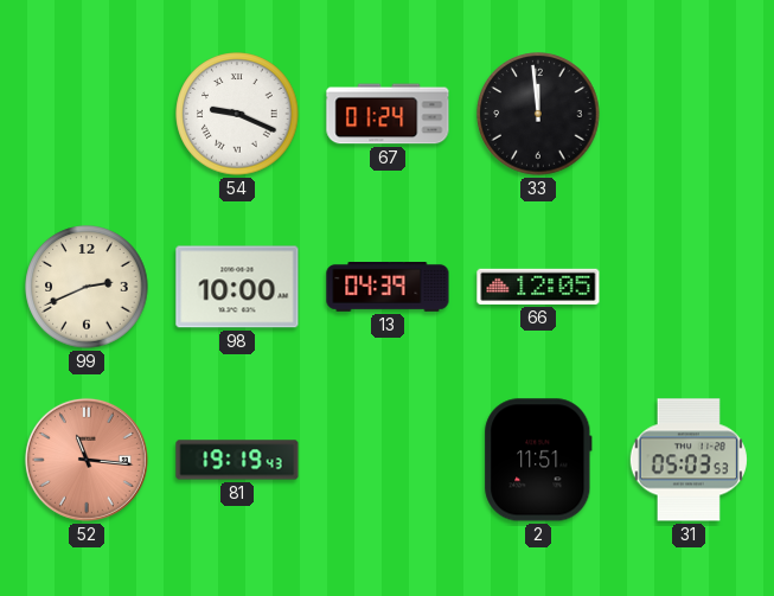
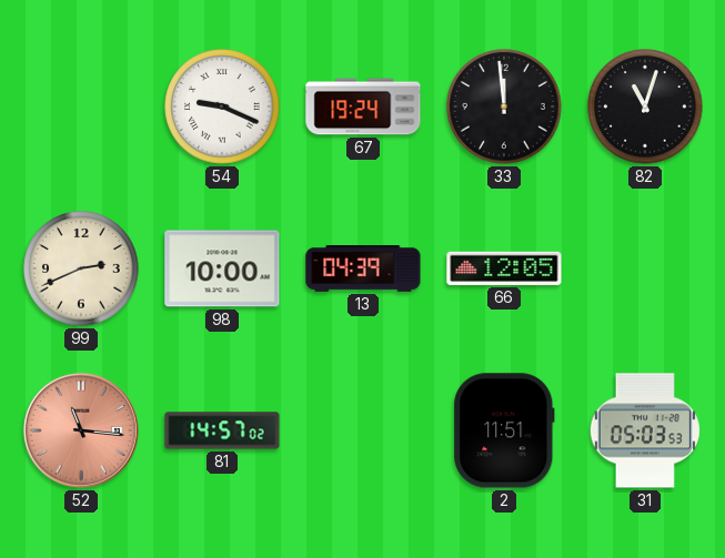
67: 01:24 -> 19:24 (363, 106)
82: none -> 11:03 (645, 106)
81: 19:19 -> 14:57 (222, 430)
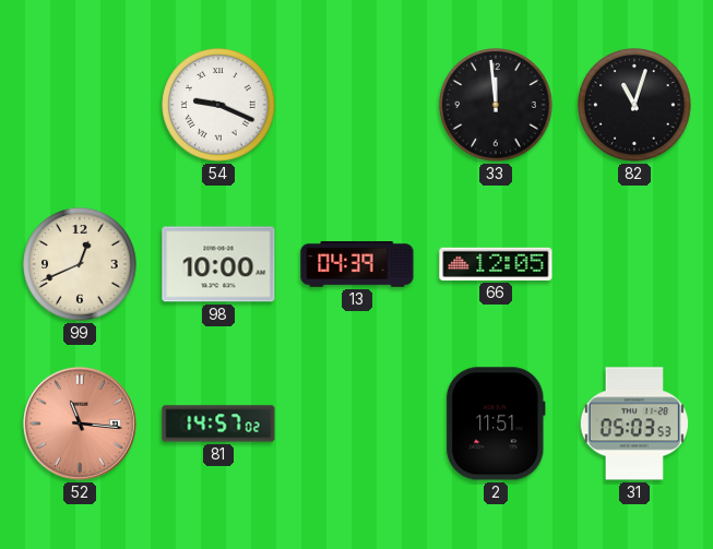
67: 19:24 -> none (363, 106)
99: 2:41 -> 12:41 (80, 264)
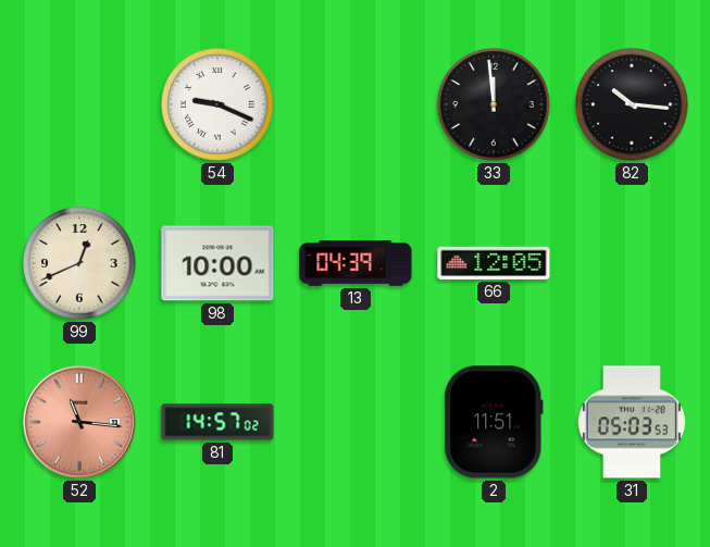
82: 11:03 -> 10:16 (632, 104)
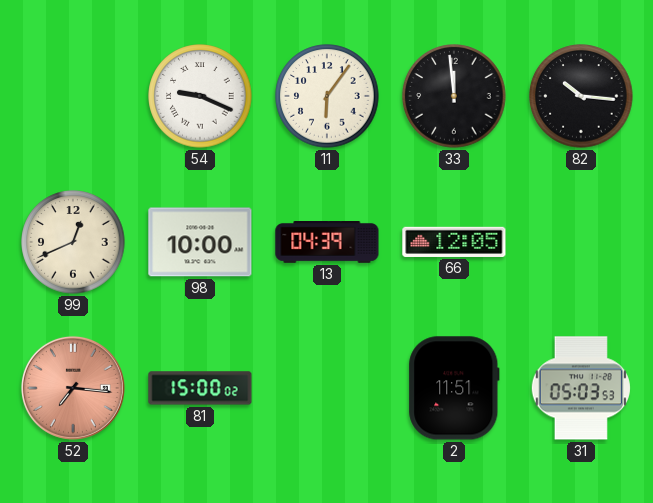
11: none -> 6:06 (327, 96)
52: 11:16 -> 7:16 (73, 388)
81: 14:57 -> 15:00 (200, 388)
